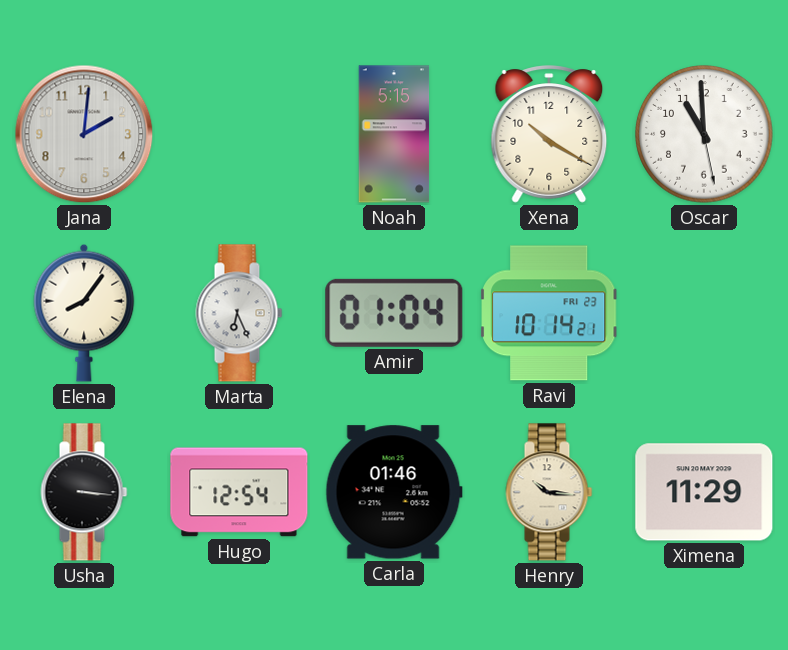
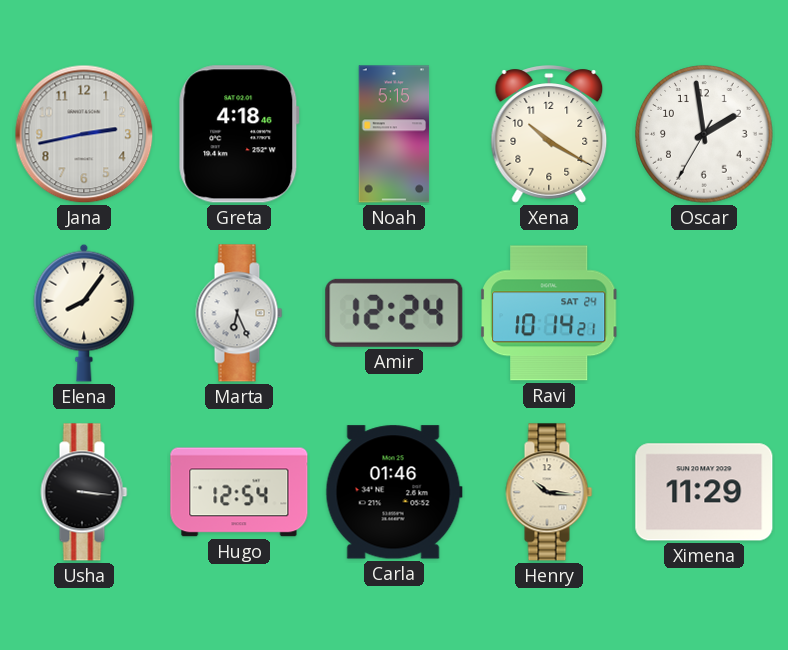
Jana: 2:01 -> 2:43 (84, 134)
Greta: none -> 4:18 (239, 134)
Oscar: 10:59 -> 1:58 (704, 134)
Amir: 01:04 -> 12:24 (394, 313)
Ravi date: FRI 23 -> SAT 24 (550, 313)
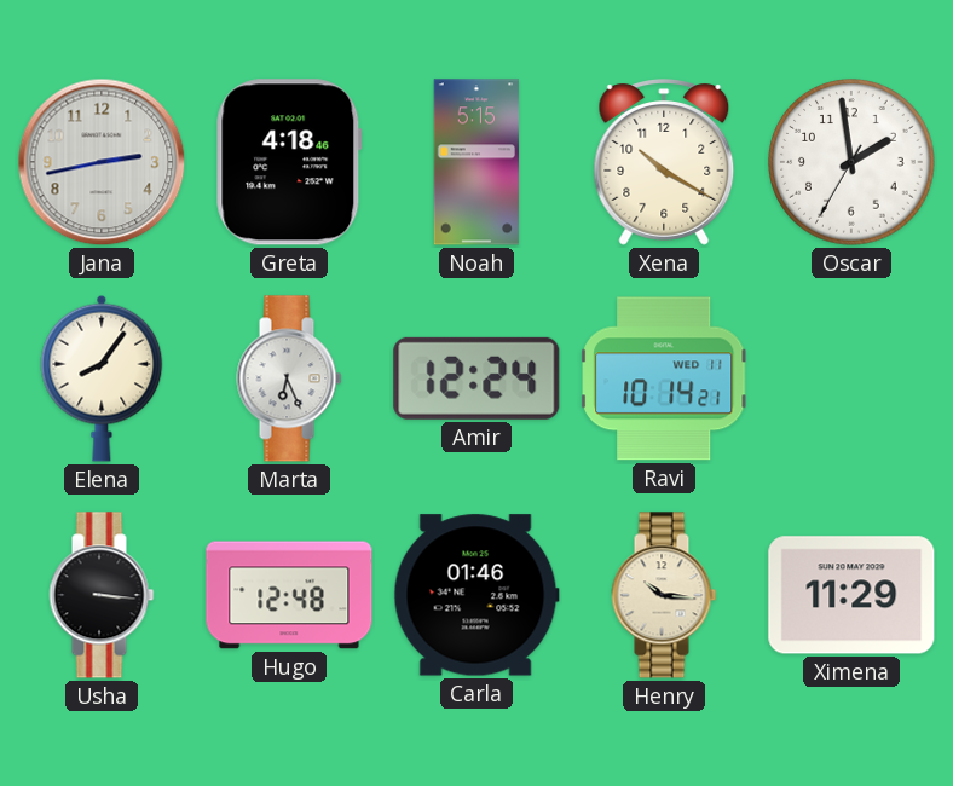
Ravi date: SAT 24 -> WED 11 (665, 378)
Hugo: 12:54 -> 12:48 (289, 595)
